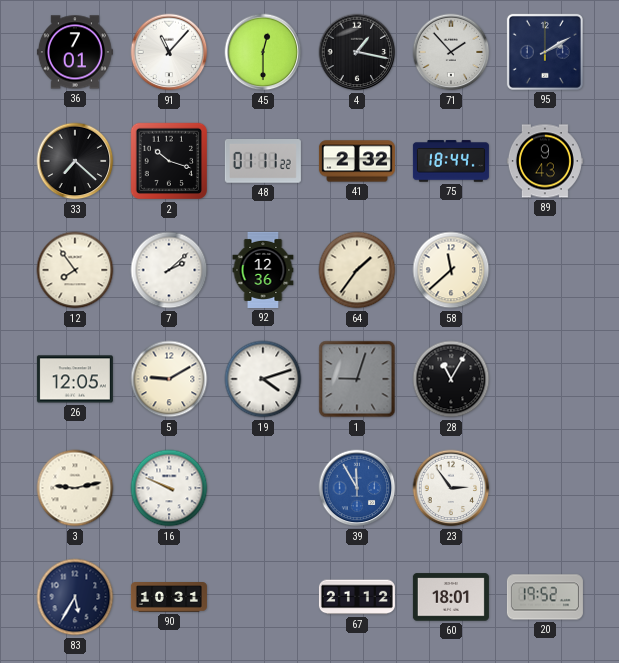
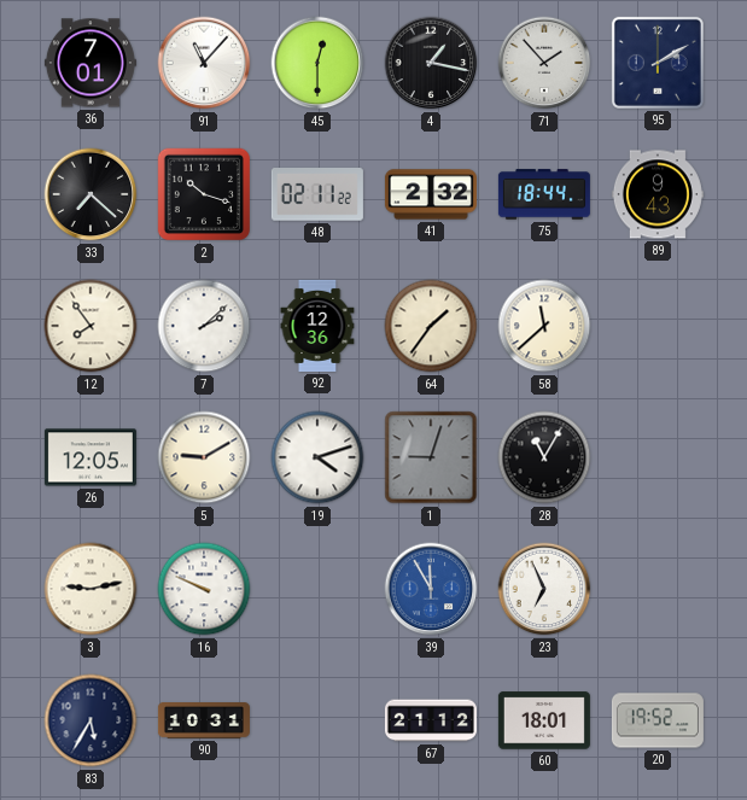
48: 01:11 -> 02:11 (317, 194)
23: 2:54 -> 6:56 (544, 589)
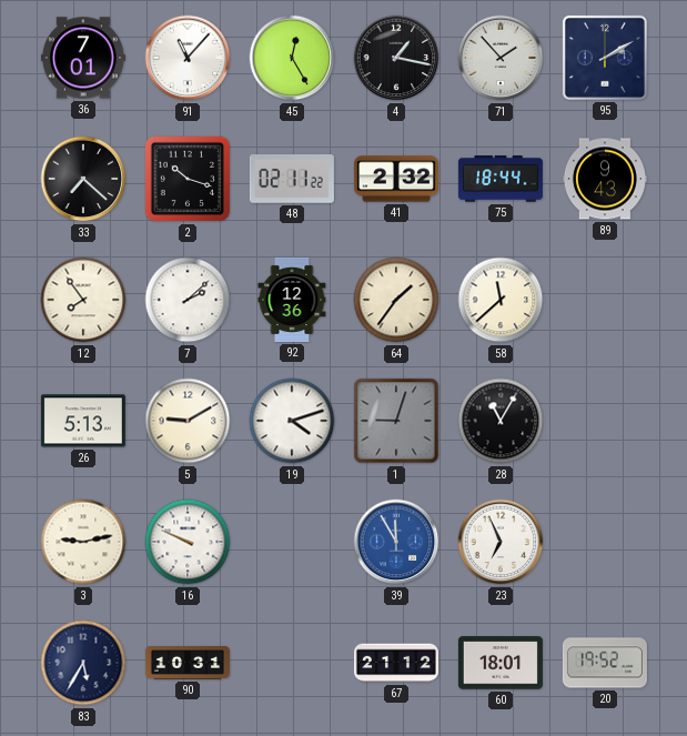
45: 12:30 -> 12:25 (292, 58)
26: 12:05 -> 5:13 (83, 421)
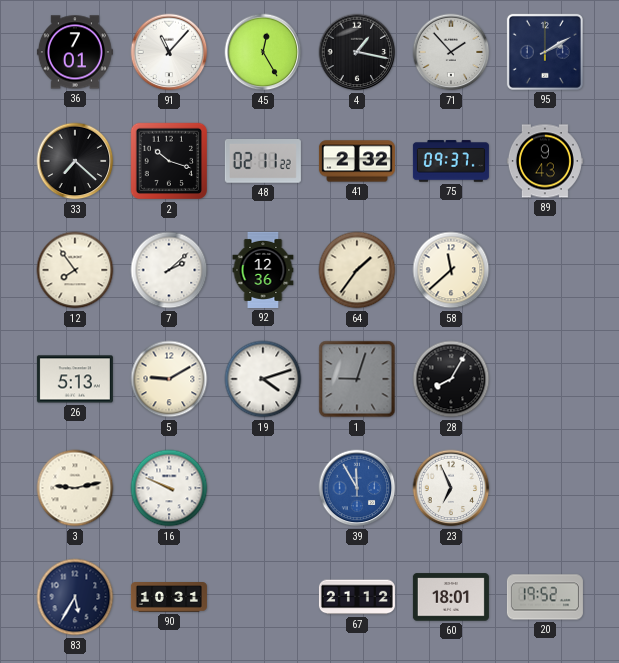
75: 18:44 -> 09:37 (451, 161)
28: 11:05 -> 8:05 (451, 379)
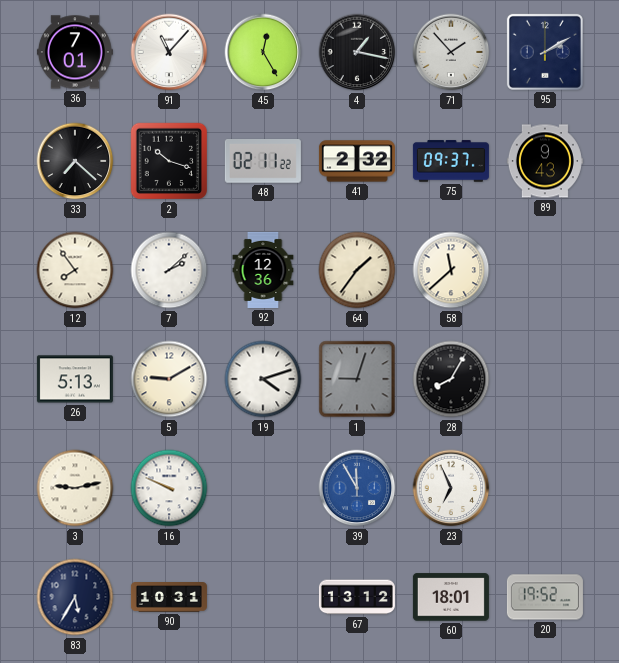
67: 21:12 -> 13:12 (357, 597)
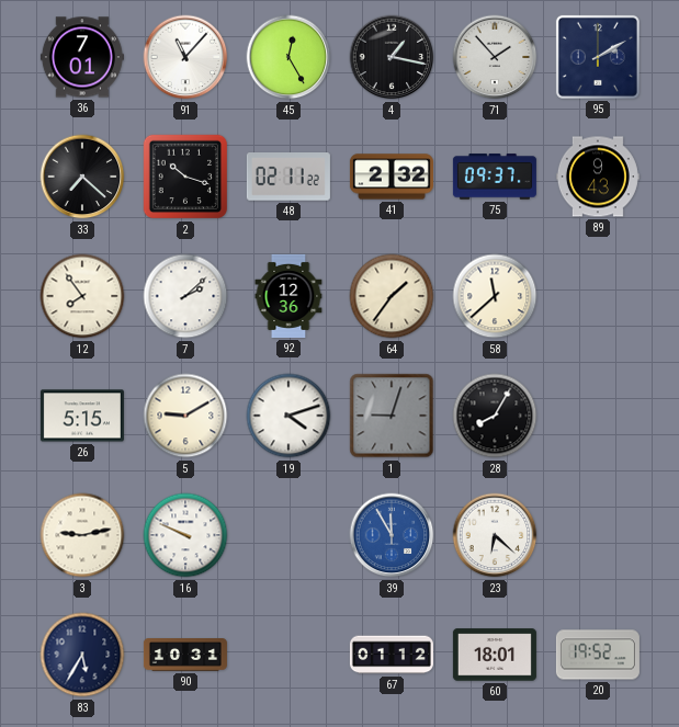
26: 5:13 -> 5:15 (82, 416)
23: 6:56 -> 6:22 (495, 535)
67: 13:12 -> 01:12 (392, 655)
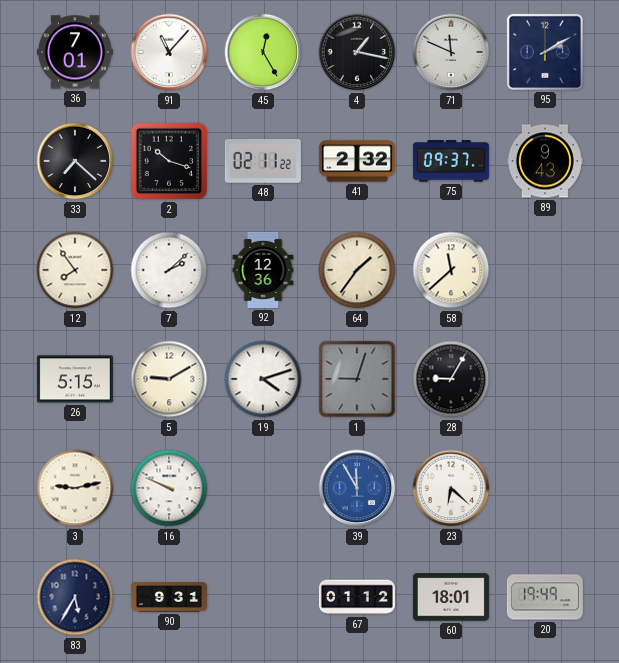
71: 1:53 -> 11:49 (451, 52)
28: 8:05 -> 9:05 (451, 379)
90: 10:31 -> 9:31 (169, 598)
20: 19:52 -> 19:49 (545, 597)
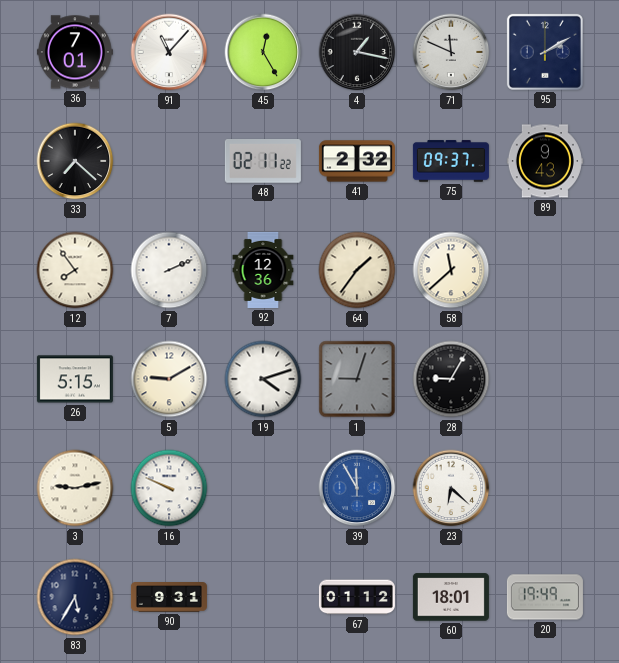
2: 10:18 -> none (169, 161)
7: 2:08 -> 2:11 (169, 270)
